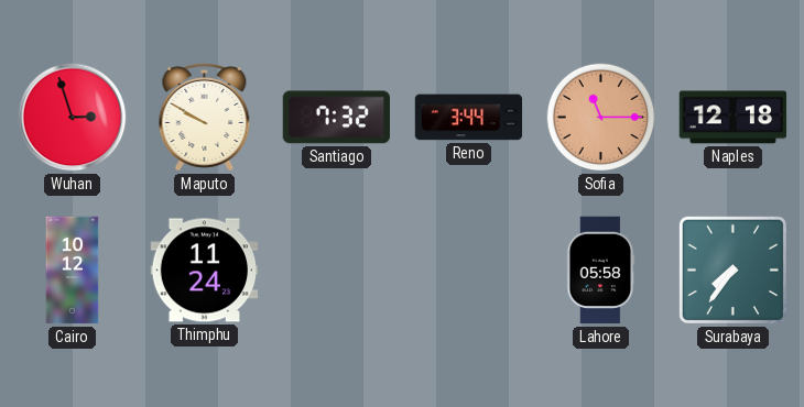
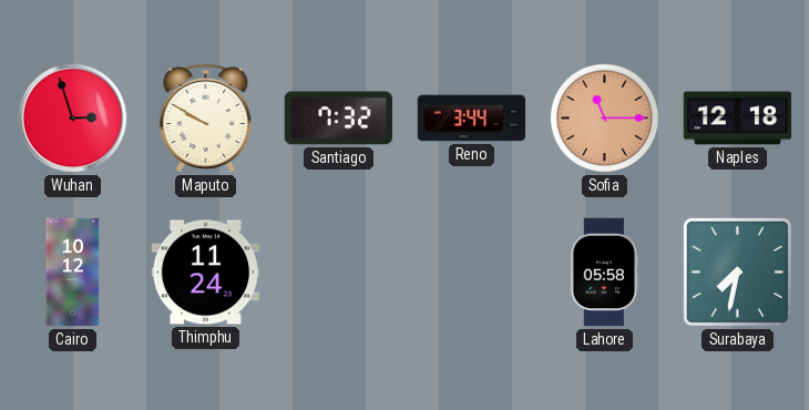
Surabaya: 7:36 -> 7:32 (737, 271)
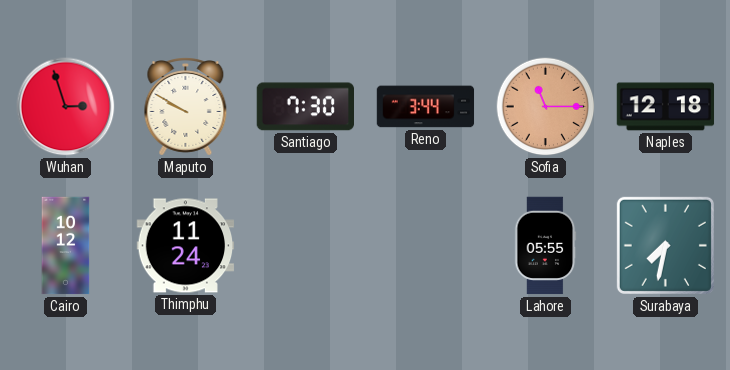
Santiago: 7:32 -> 7:30 (305, 107)
Lahore: 05:58 -> 05:55 (546, 246)
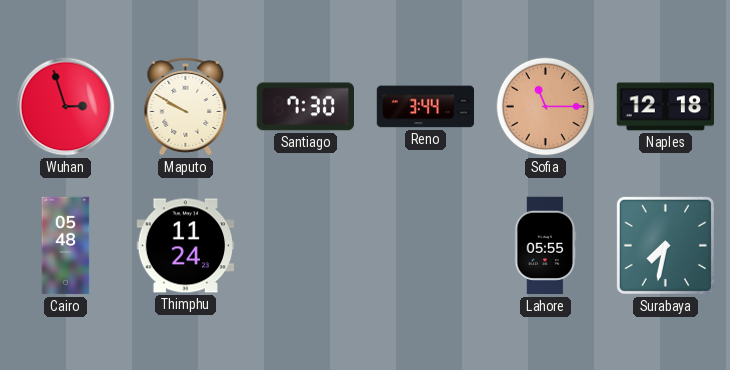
Cairo: 10:12 -> 05:48 (66, 246)
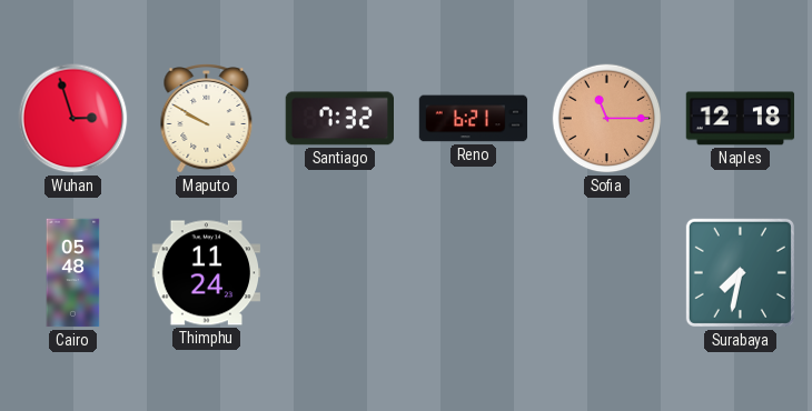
Santiago: 7:30 -> 7:32 (339, 119)
Reno: 3:44 -> 6:21 (474, 119)
Lahore: 05:55 -> none (546, 246)
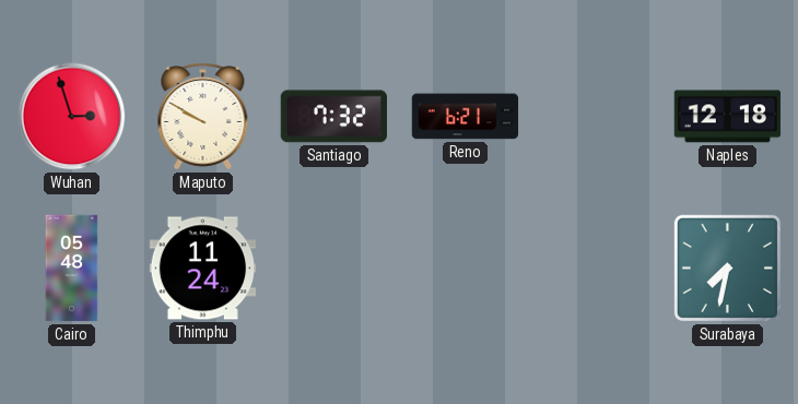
Sofia: 11:15 -> none (607, 119)
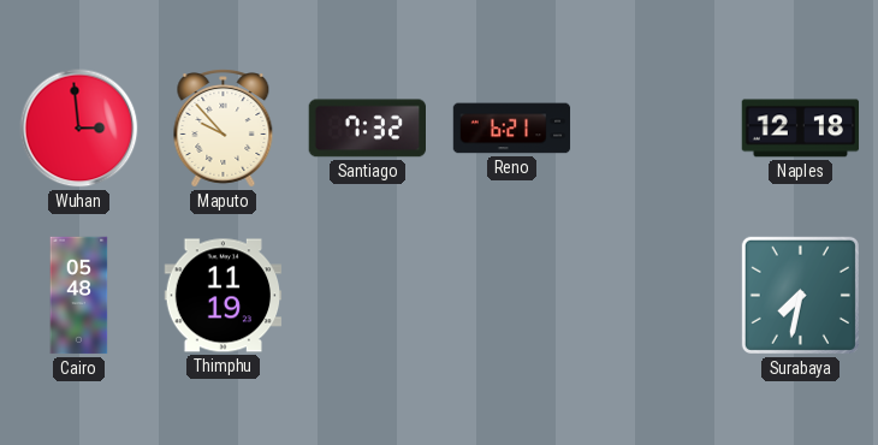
Wuhan: 2:57 -> 2:59 (79, 129)
Maputo: 9:50 -> 9:53 (224, 129)
Thimphu: 11:24 -> 11:19 (224, 296)
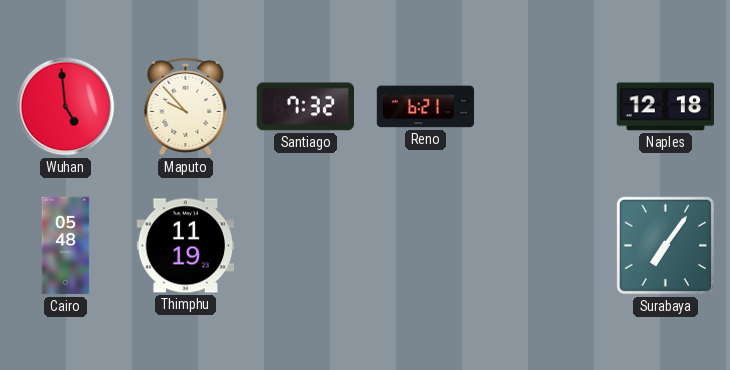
Wuhan: 2:59 -> 4:59 (66, 107)
Surabaya: 7:32 -> 7:06 (665, 245)
